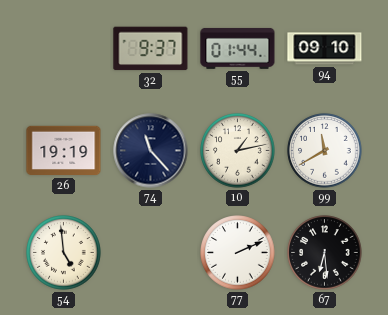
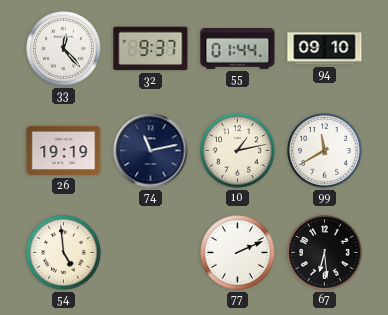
33: none -> 12:23 (64, 49)
74: 11:23 -> 11:13 (151, 151)
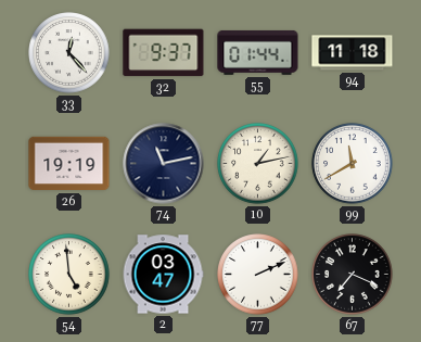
94: 09:10 -> 11:18 (353, 53)
2: none -> 03:47 (163, 275)
67: 6:29 -> 7:19 (353, 275)
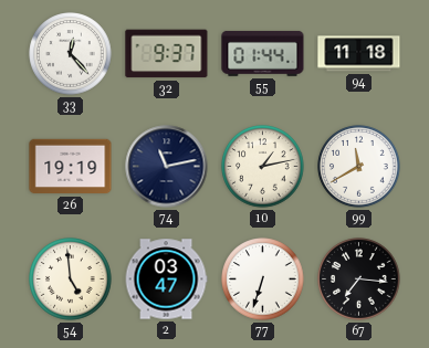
77: 2:11 -> 6:33 (263, 280)
67: 7:19 -> 7:16 (359, 280)
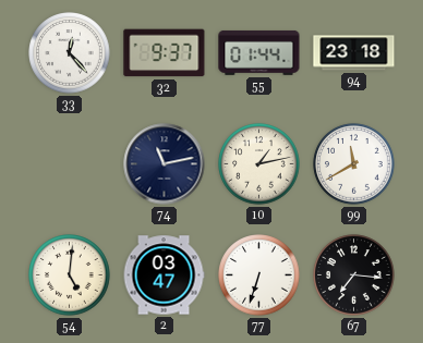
94: 11:18 -> 23:18 (354, 53)
26: 19:19 -> none (71, 167)
54: 4:59 -> 5:01 (70, 275)
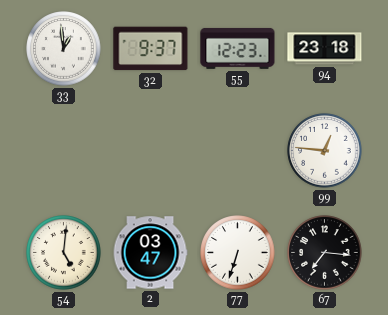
33: 12:23 -> 12:59 (64, 49)
55: 01:44 -> 12:23 (238, 48)
74: 11:13 -> none (165, 164)
10: 1:13 -> none (259, 164)
99: 11:40 -> 12:46 (325, 151)
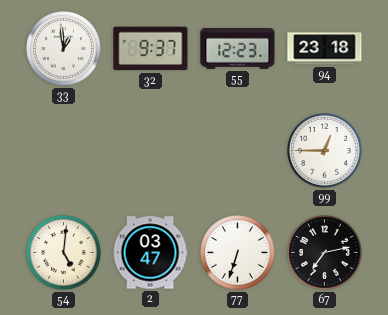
99: 12:46 -> 12:45 (325, 151)
67: 7:16 -> 7:13 (325, 253)
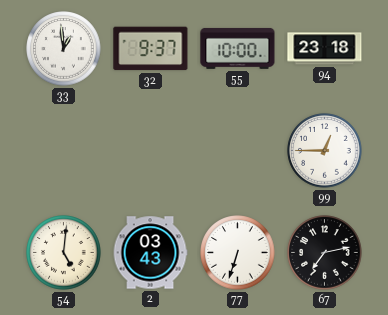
55: 12:23 -> 10:00 (238, 48)
2: 03:47 -> 03:43 (150, 253)
